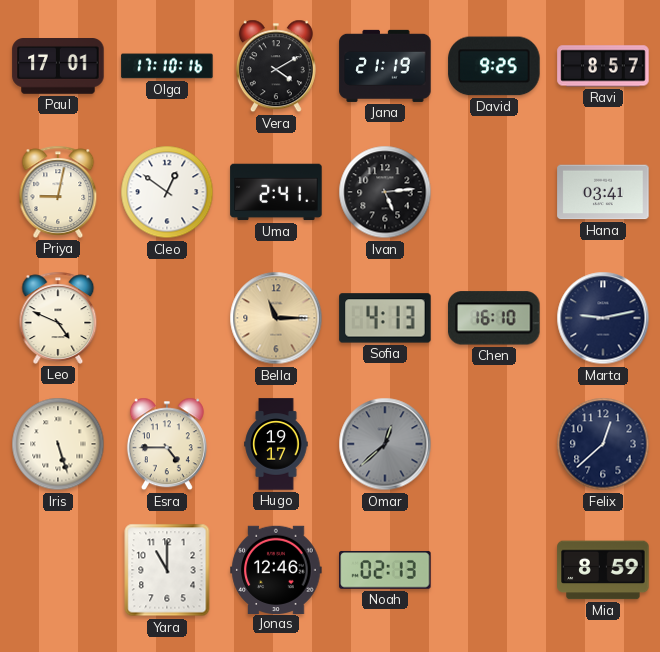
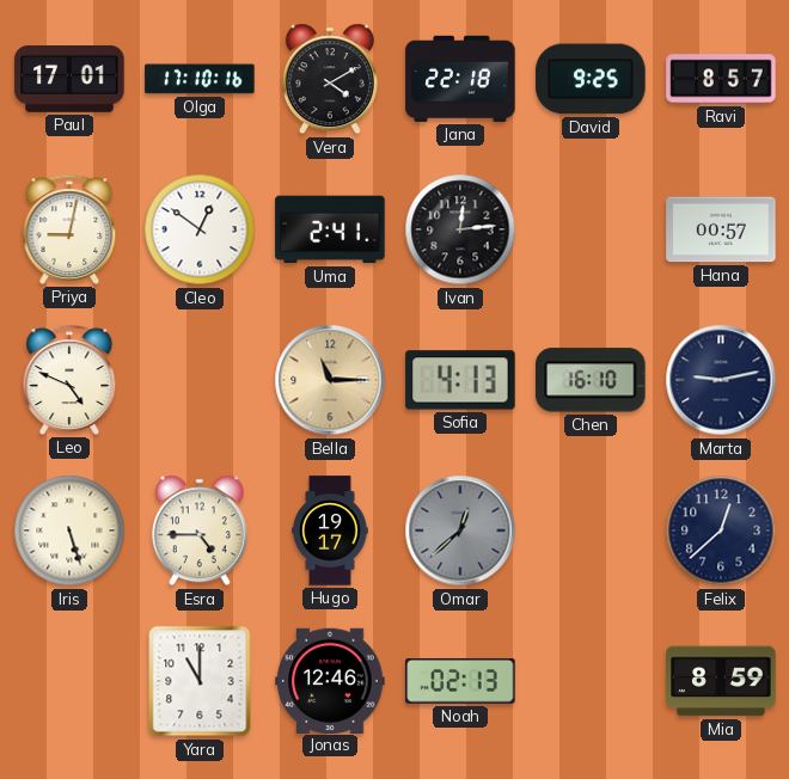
Jana: 21:19 -> 22:18 (460, 79)
Ivan: 5:14 -> 12:14 (460, 229)
Hana: 03:41 -> 00:57 (721, 229)
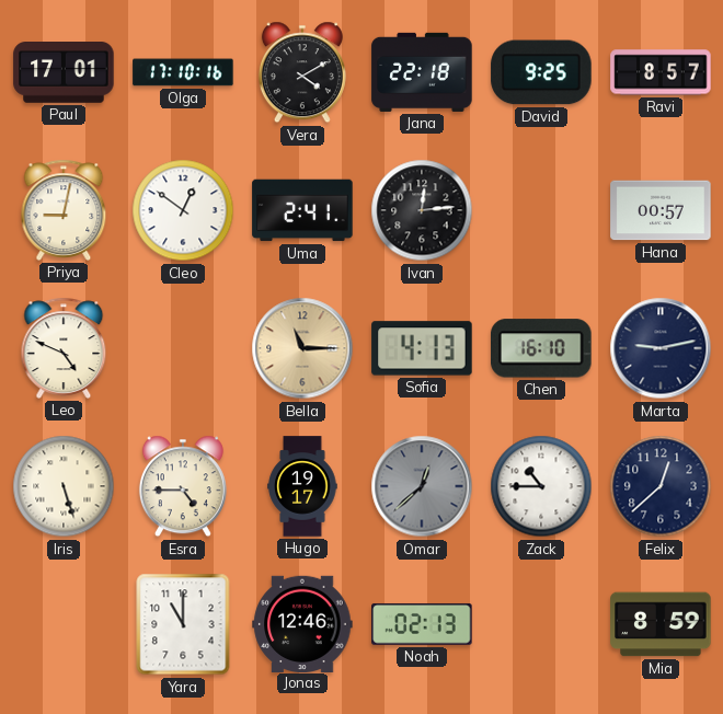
Zack: none -> 10:45 (541, 486)
